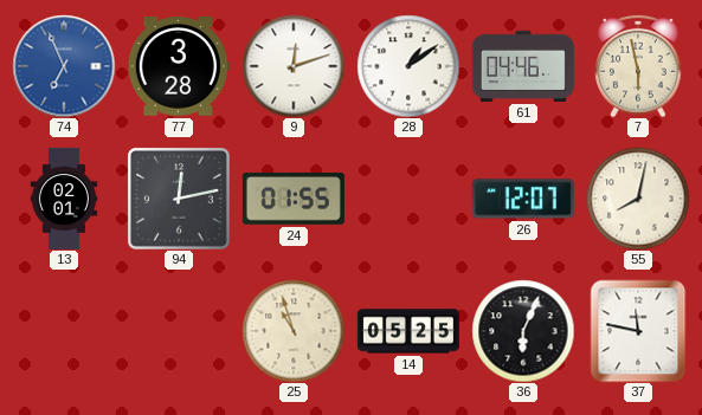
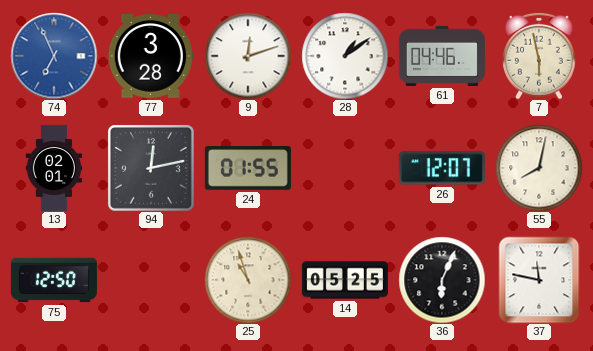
75: none -> 12:50 (54, 280)
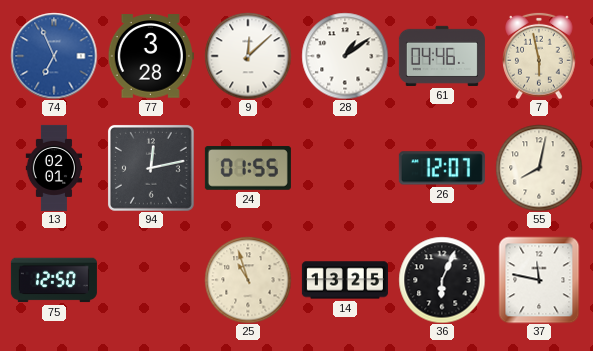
9: 12:12 -> 12:08 (248, 56)
14: 05:25 -> 13:25 (345, 280)
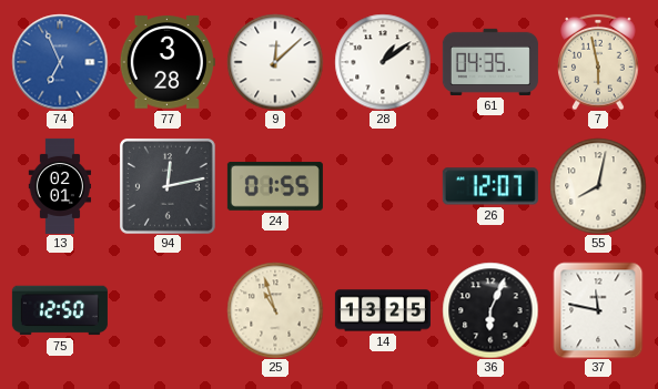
61: 04:46 -> 04:35 (490, 62)
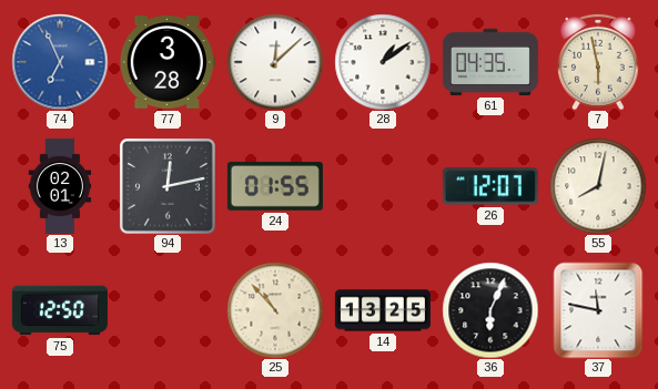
25: 10:57 -> 10:53 (275, 310)
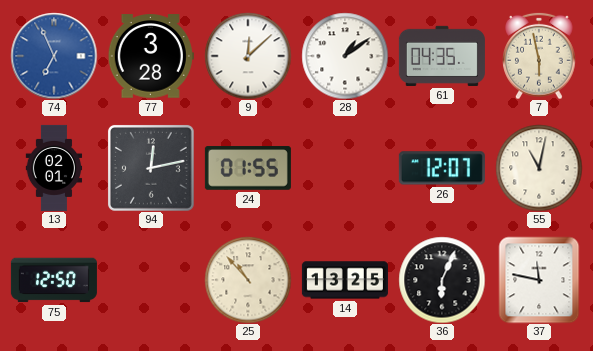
55: 8:02 -> 11:02 (539, 168)
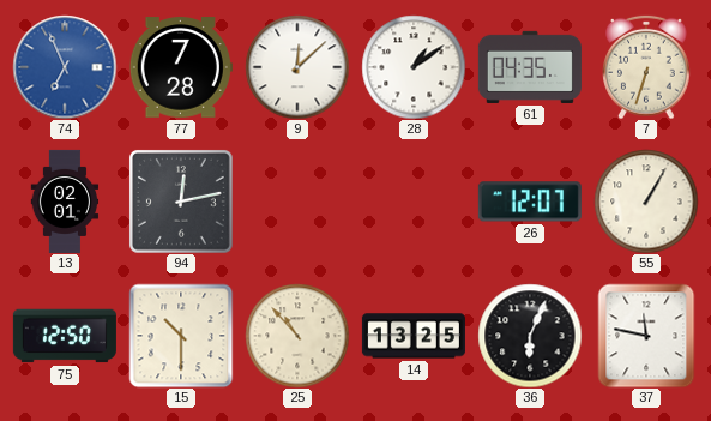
77: 3:28 -> 7:28 (181, 67)
7: 5:58 -> 6:33 (646, 67)
24: 01:55 -> none (248, 168)
55: 11:02 -> 1:05 (646, 202)
15: none -> 10:30 (181, 336)
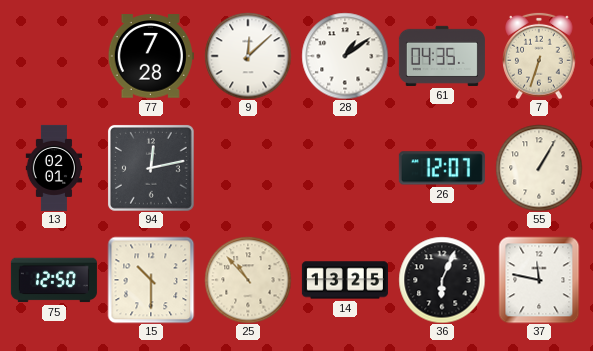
74: 6:56 -> none (65, 67)
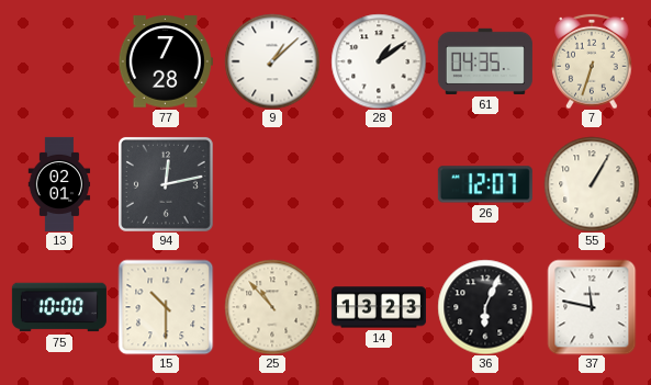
9: 12:08 -> 1:08 (272, 61)
75: 12:50 -> 10:00 (59, 307)
14: 13:25 -> 13:23 (379, 307)
